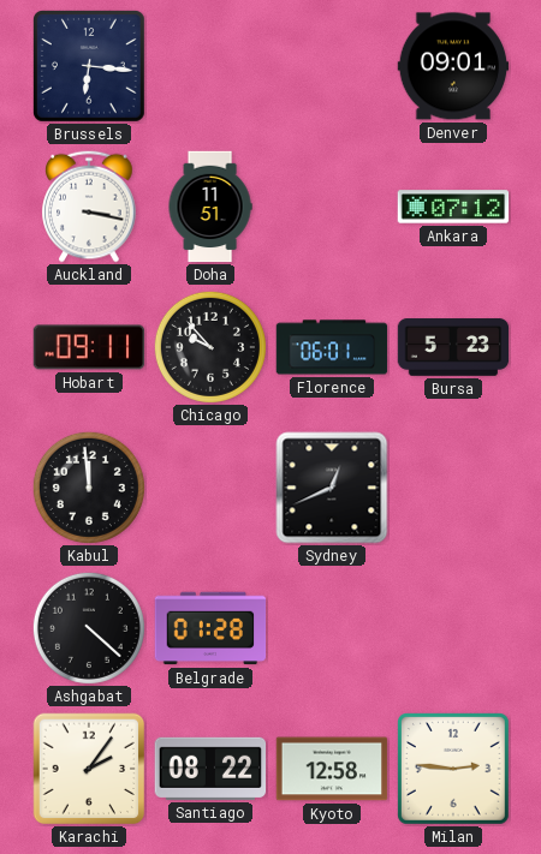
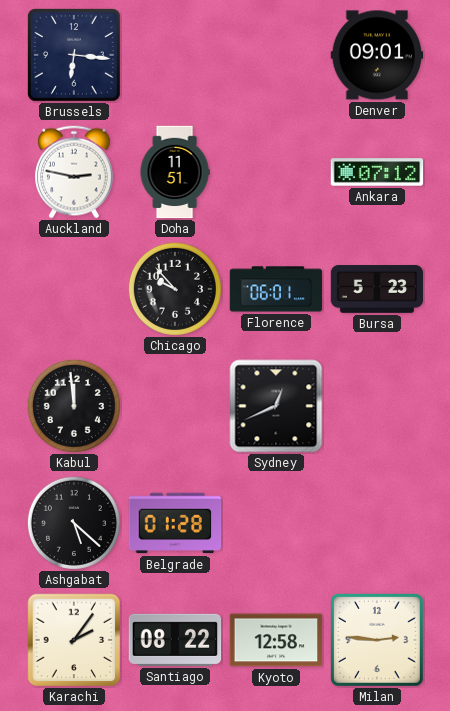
Auckland: 3:17 -> 2:47 (74, 172)
Hobart: 09:11 -> none (89, 347)
Ashgabat: 4:22 -> 5:22 (74, 523)
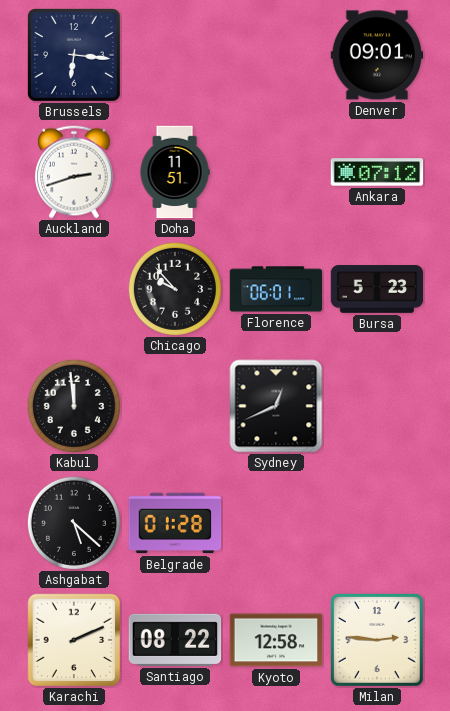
Auckland: 2:47 -> 2:42 (74, 172)
Karachi: 2:06 -> 2:11 (74, 640)
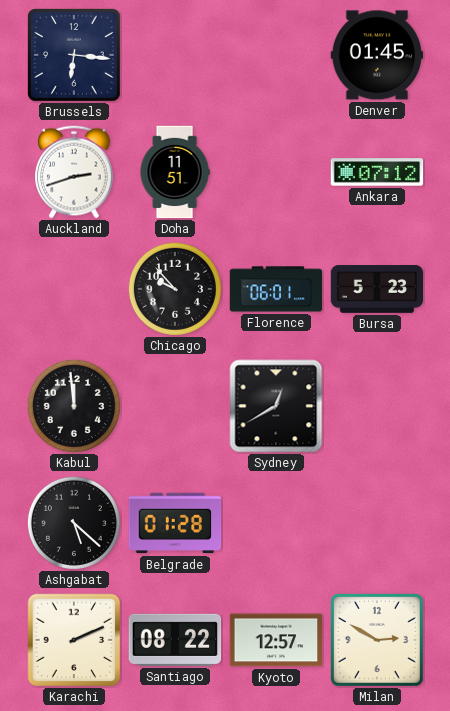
Denver: 09:01 -> 01:45 (377, 55)
Sydney: 12:41 -> 12:40 (276, 406)
Kyoto: 12:58 -> 12:57 (276, 640)
Milan: 2:46 -> 2:50 (378, 641)
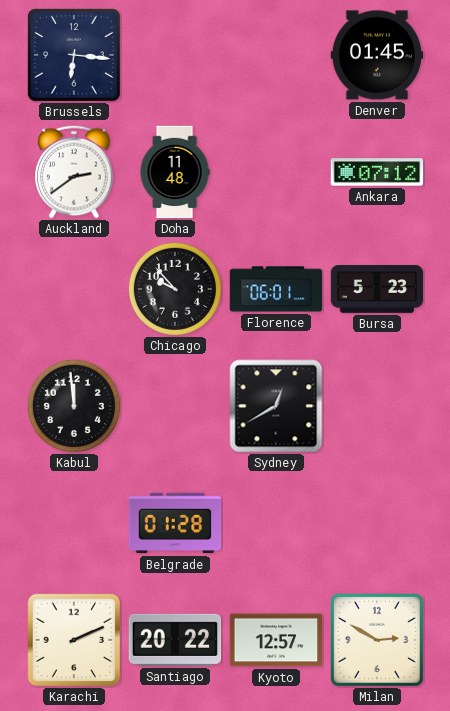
Auckland: 2:42 -> 2:39 (74, 172)
Doha: 11:51 -> 11:48 (175, 172)
Ashgabat: 5:22 -> none (74, 523)
Santiago: 08:22 -> 20:22 (175, 640)
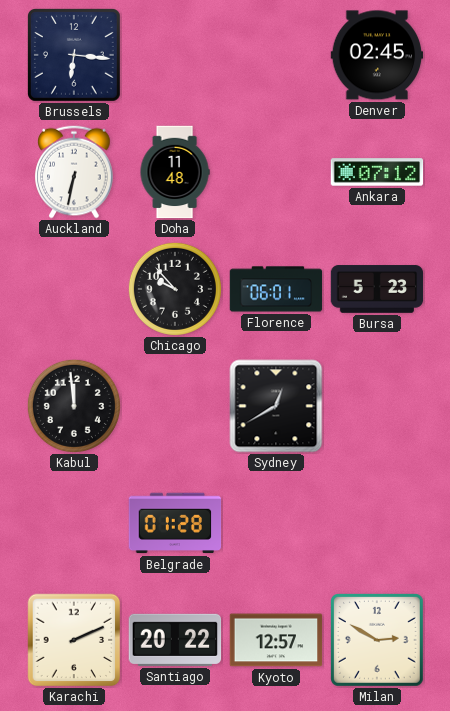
Denver: 01:45 -> 02:45 (377, 55)
Auckland: 2:39 -> 6:32 (74, 172)
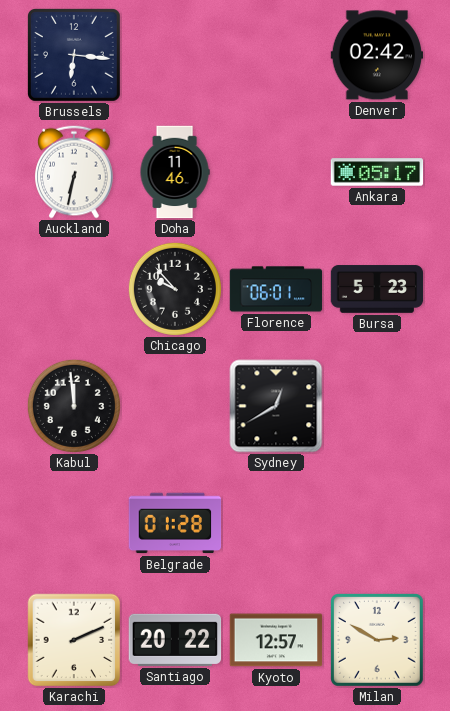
Denver: 02:45 -> 02:42 (377, 55)
Doha: 11:48 -> 11:46 (175, 172)
Ankara: 07:12 -> 05:17 (377, 172)
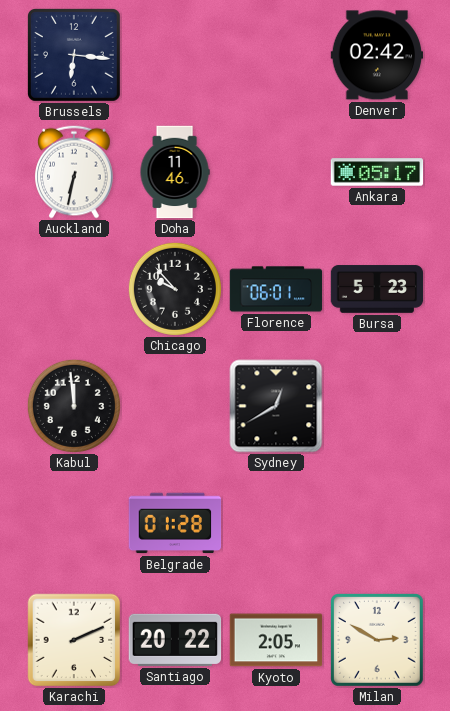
Kyoto: 12:57 -> 2:05 (276, 640)
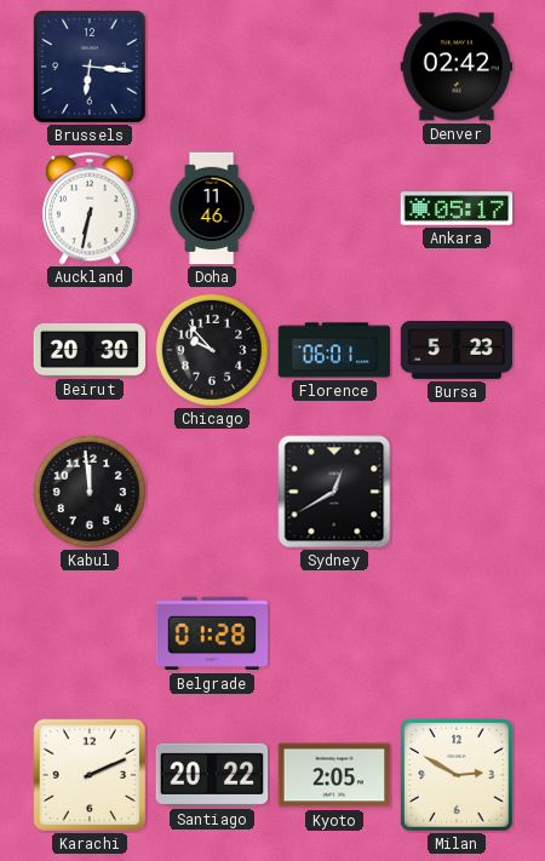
Beirut: none -> 20:30 (90, 350)
